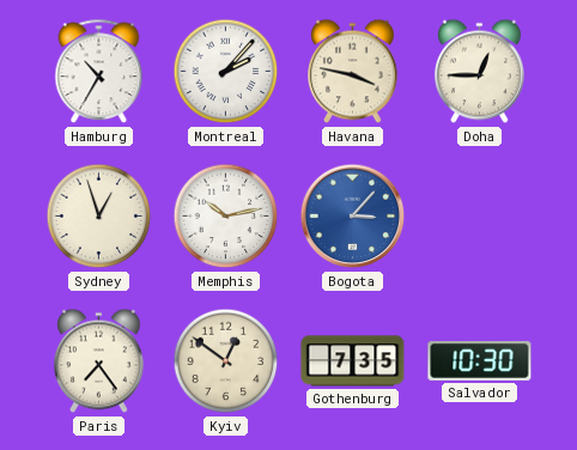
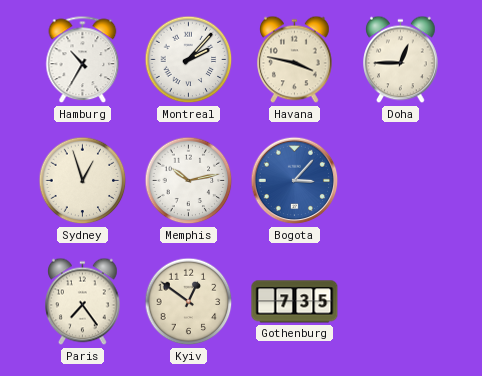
Salvador: 10:30 -> none (480, 360)
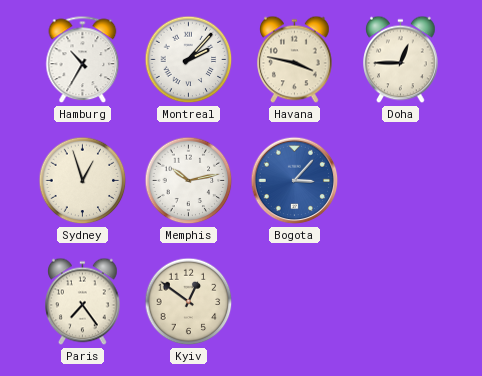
Gothenburg: 7:35 -> none (295, 302)
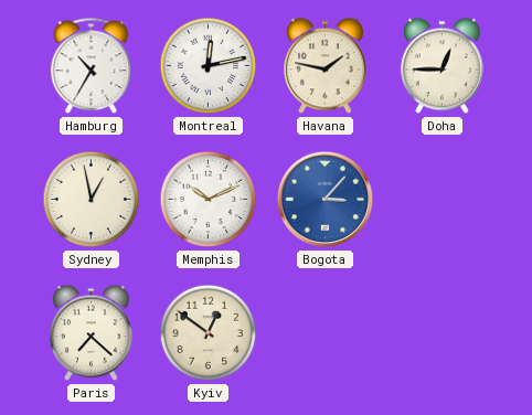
Montreal: 2:07 -> 12:13 (209, 66)
Havana: 3:47 -> 1:47 (326, 66)
Sydney: 12:57 -> 12:58 (92, 200)
Memphis: 10:13 -> 10:11 (209, 200)
Paris: 7:24 -> 7:22 (92, 333)
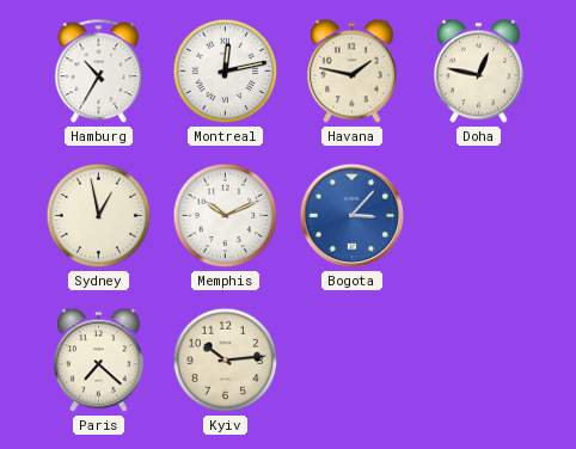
Doha: 12:45 -> 12:47 (479, 72)
Kyiv: 12:51 -> 10:14 (226, 361)
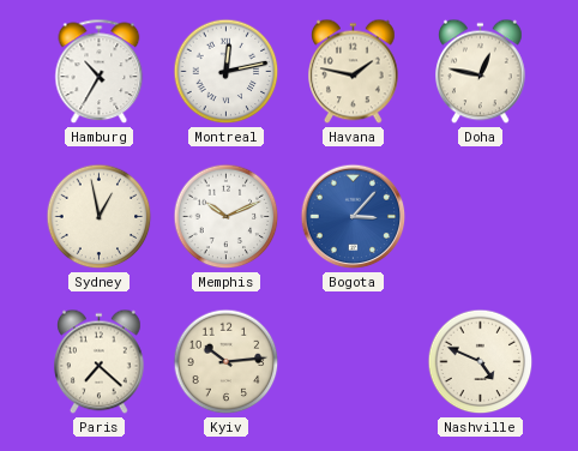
Nashville: none -> 4:49 (481, 362)
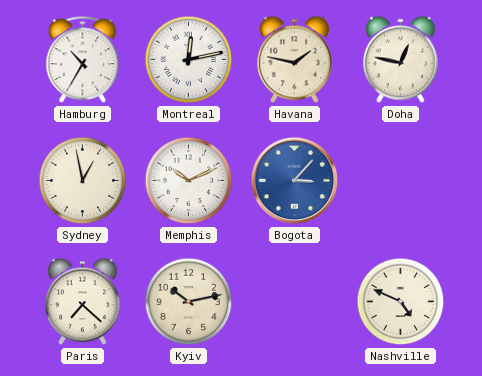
Kyiv: 10:14 -> 10:13 (189, 302)
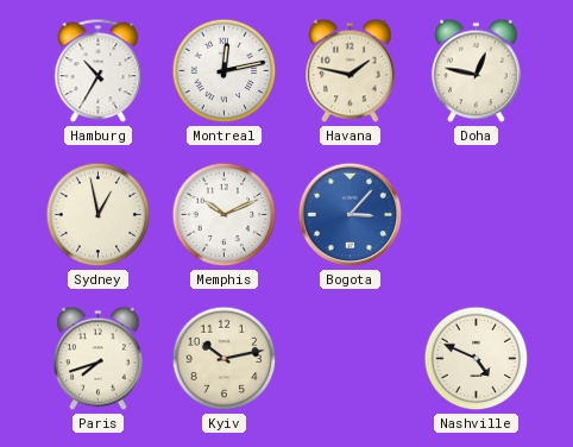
Paris: 7:22 -> 7:42 (99, 359)
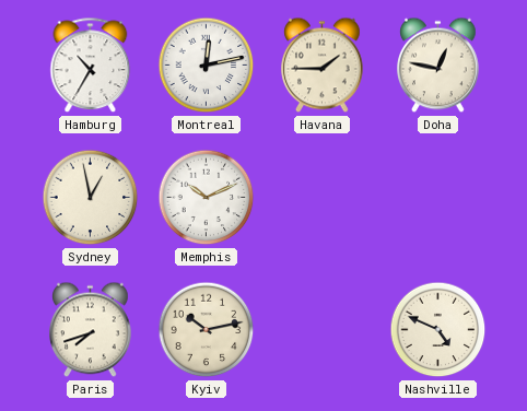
Havana: 1:47 -> 1:45 (323, 66)
Bogota: 3:07 -> none (351, 215)
